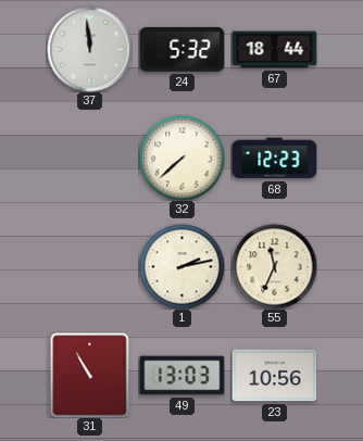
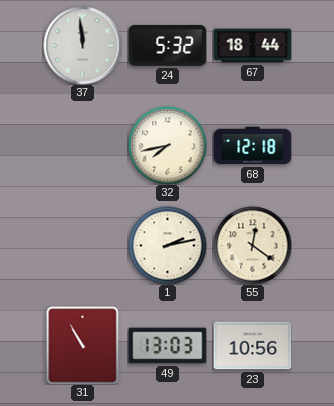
32: 7:38 -> 7:43 (167, 145)
68: 12:23 -> 12:18 (252, 146)
55: 11:34 -> 12:21 (252, 245)
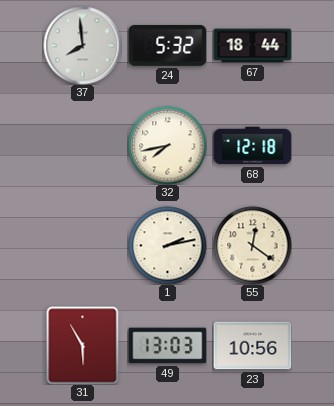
37: 11:59 -> 7:59 (82, 45)
31: 10:55 -> 5:55 (83, 345)
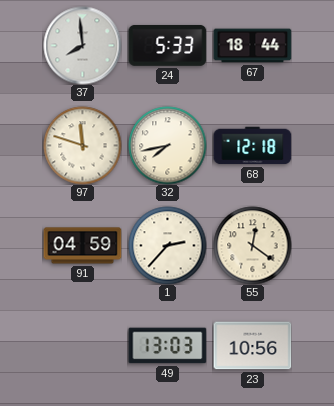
24: 5:32 -> 5:33 (167, 45)
97: none -> 11:48 (82, 145)
91: none -> 04:59 (82, 246)
1: 2:13 -> 2:37 (167, 245)
31: 5:55 -> none (83, 345)
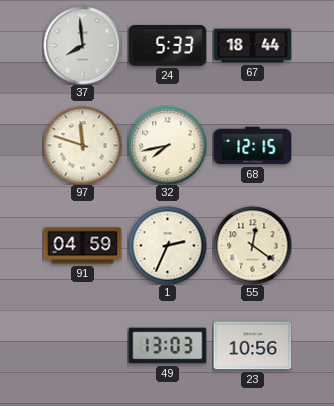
68: 12:18 -> 12:15 (252, 146)
1: 2:37 -> 2:34 (167, 245)
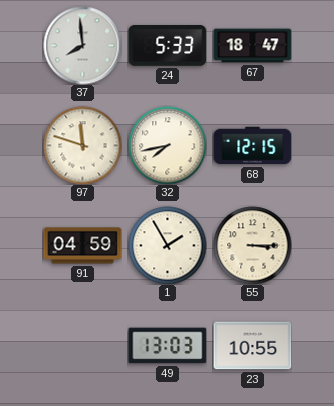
67: 18:44 -> 18:47 (252, 46)
1: 2:34 -> 1:55 (167, 245)
55: 12:21 -> 3:15 (252, 245)
23: 10:56 -> 10:55 (252, 346)
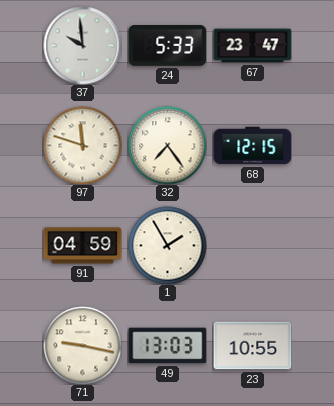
37: 7:59 -> 9:59 (82, 45)
67: 18:47 -> 23:47 (252, 46)
32: 7:43 -> 7:24 (167, 145)
55: 3:15 -> none (252, 245)
71: none -> 9:17 (82, 345)
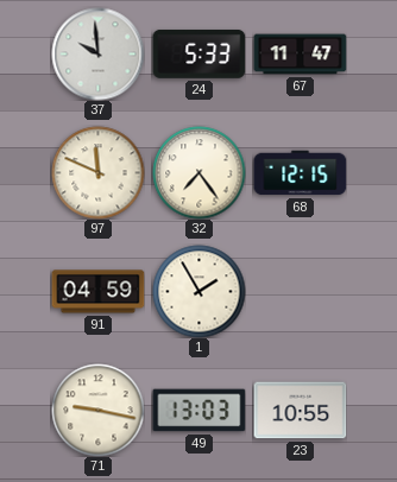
67: 23:47 -> 11:47 (300, 55)
97: 11:48 -> 11:49 (97, 172)
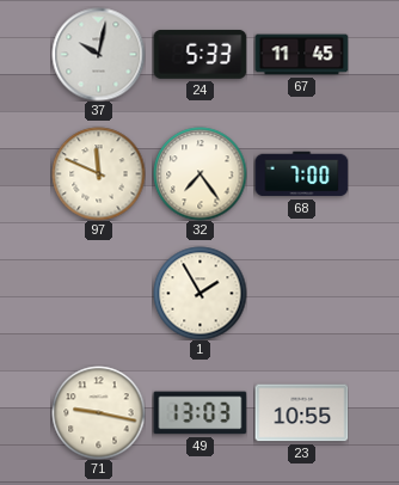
37: 9:59 -> 10:02 (98, 54)
67: 11:47 -> 11:45 (301, 55)
68: 12:15 -> 7:00 (301, 174)
91: 04:59 -> none (97, 292)
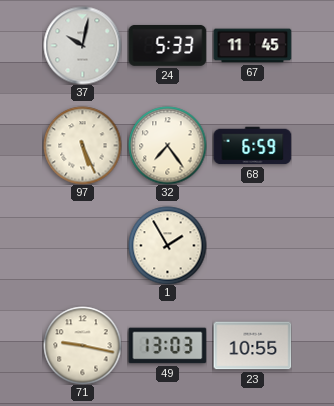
97: 11:49 -> 5:26 (82, 145)
68: 7:00 -> 6:59 (252, 146)
